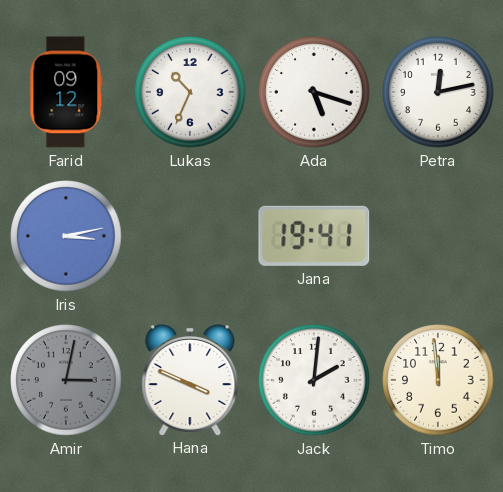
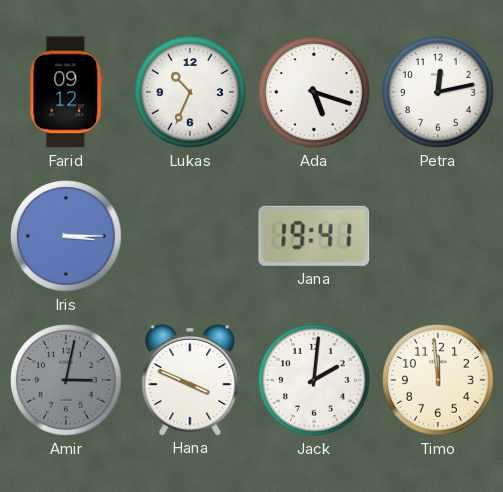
Iris: 3:13 -> 3:15 (66, 236)
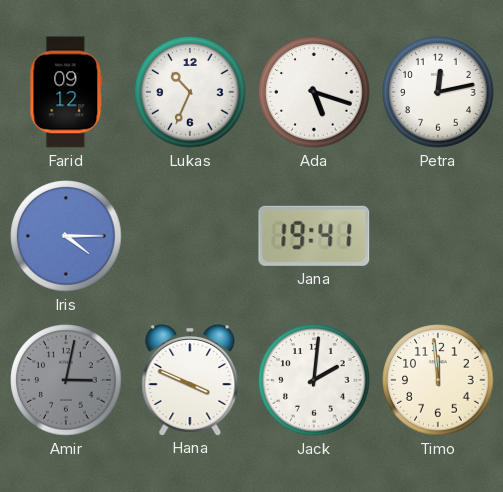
Iris: 3:15 -> 4:15 (66, 236)
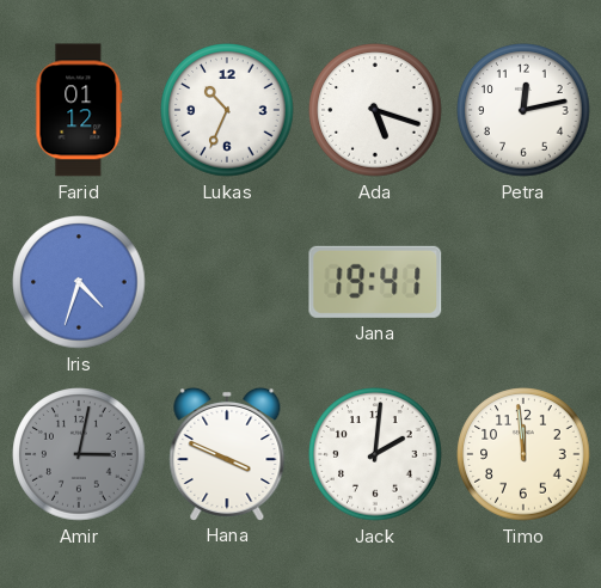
Farid: 09:12 -> 01:12 (79, 110)
Iris: 4:15 -> 4:33 (79, 282)
